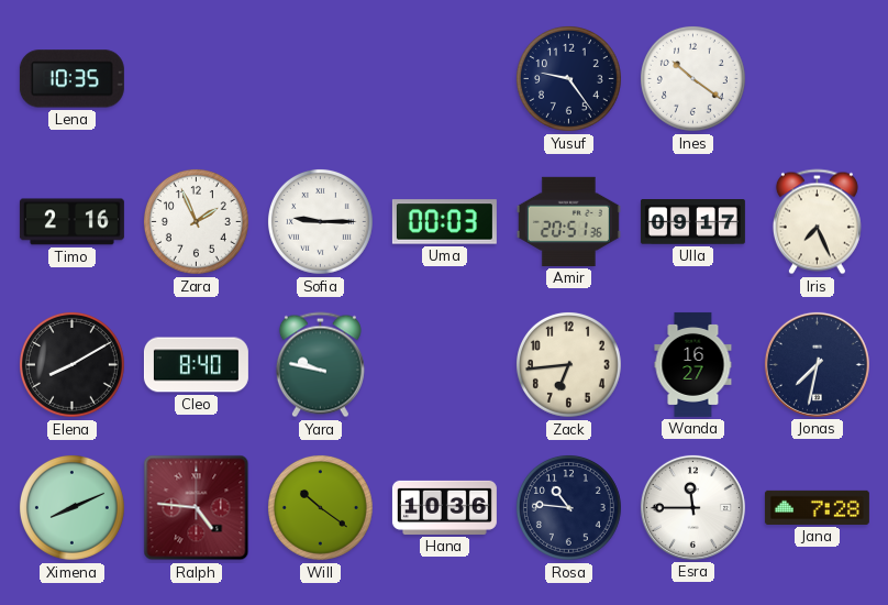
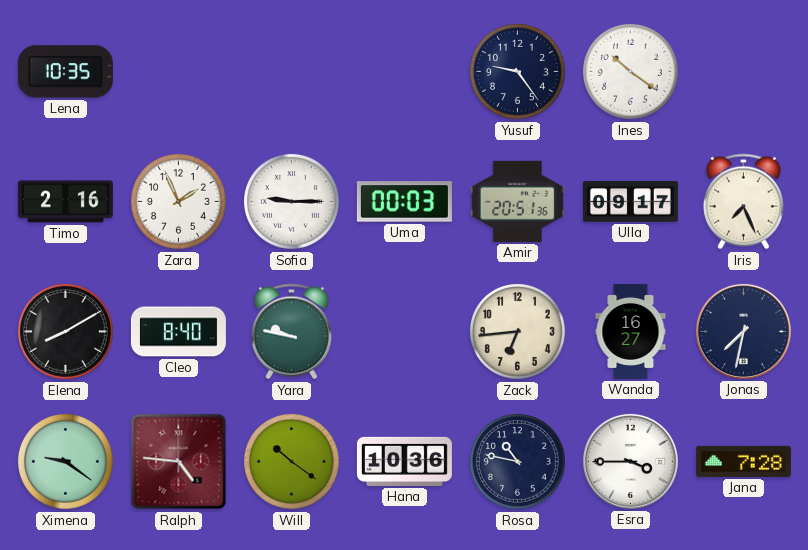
Ximena: 8:11 -> 9:21 (65, 461)
Rosa: 10:46 -> 10:47 (517, 461)
Esra: 11:45 -> 3:45 (630, 461)
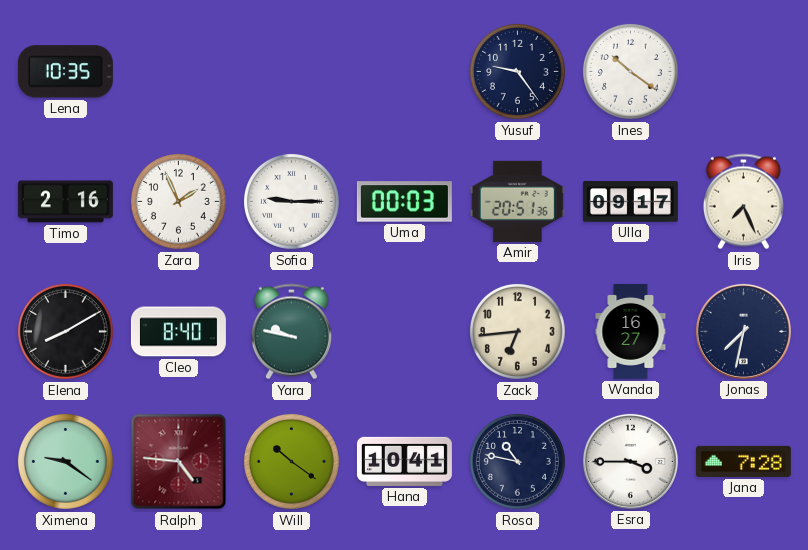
Hana: 10:36 -> 10:41 (404, 461)
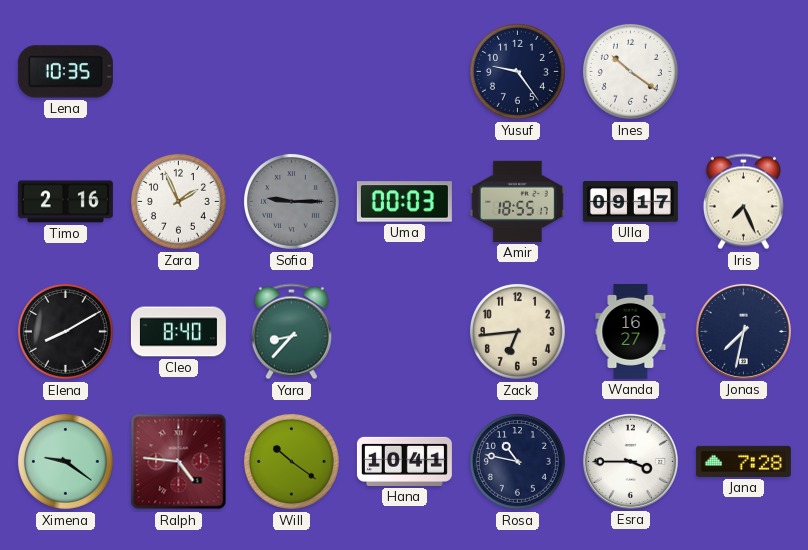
Sofia dial: white -> grey (291, 201)
Amir: 20:51 -> 18:55 (517, 201)
Yara: 9:47 -> 8:37 (291, 332)
